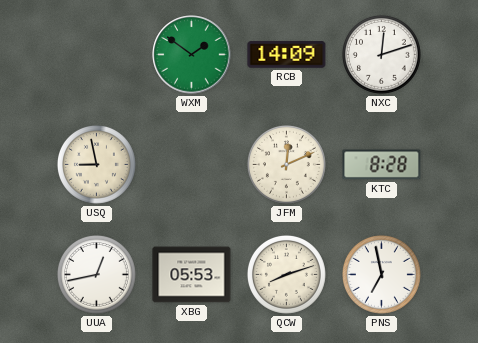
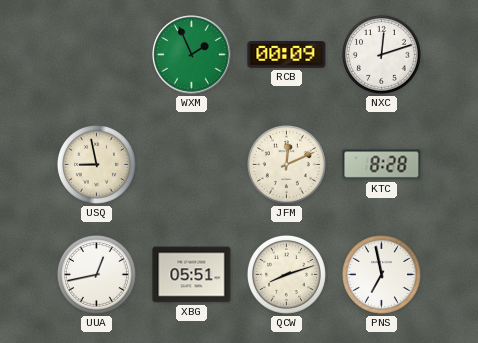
WXM: 1:51 -> 1:56 (192, 55)
RCB: 14:09 -> 00:09 (287, 55)
XBG: 05:53 -> 05:51 (192, 275)
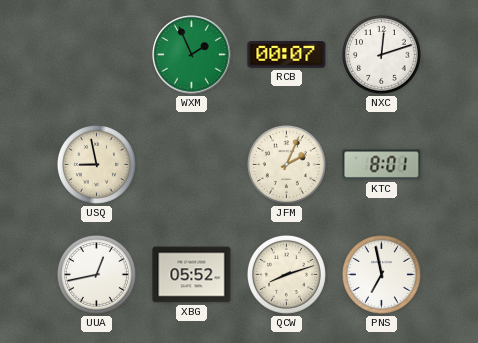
RCB: 00:09 -> 00:07 (287, 55)
JFM: 12:11 -> 2:04 (286, 164)
KTC: 8:28 -> 8:01 (382, 165)
XBG: 05:51 -> 05:52 (192, 275)
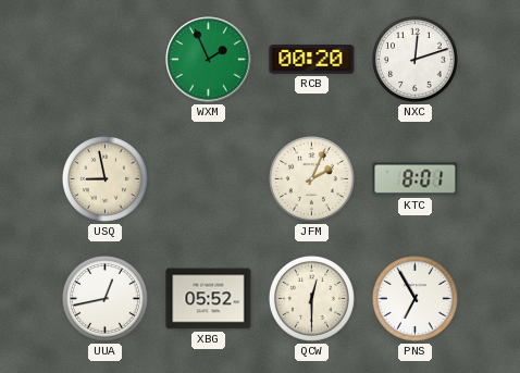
RCB: 00:07 -> 00:20 (312, 60)
QCW: 8:12 -> 12:30 (311, 298)
PNS: 6:58 -> 6:55 (414, 298)
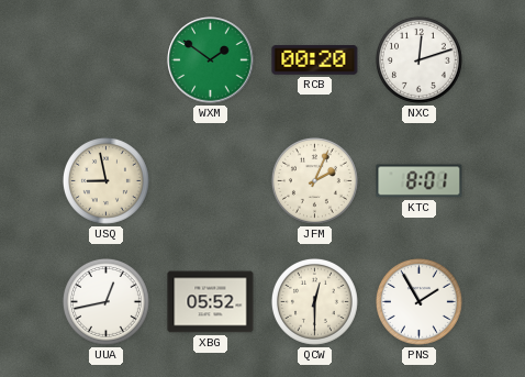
WXM: 1:56 -> 1:51 (211, 60)
PNS: 6:55 -> 1:55 (418, 301)
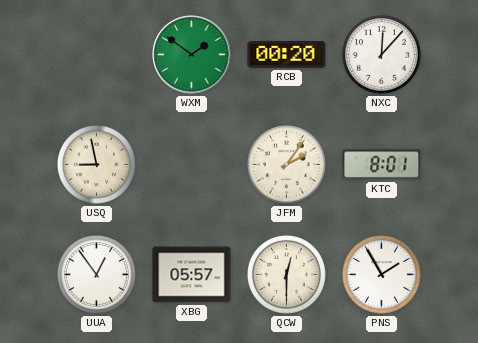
NXC: 12:12 -> 12:07 (381, 54)
JFM: 2:04 -> 2:06 (286, 164)
UUA: 12:43 -> 12:54 (96, 274)
XBG: 05:52 -> 05:57 (192, 275)
